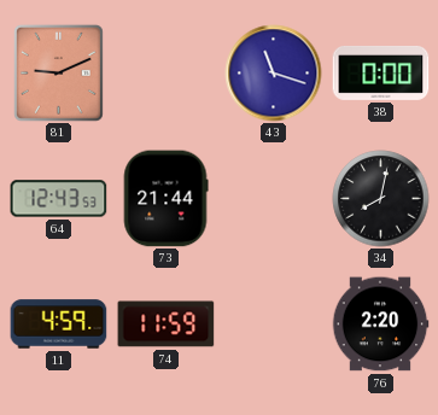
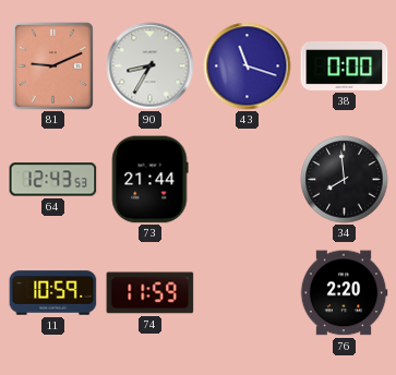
90: none -> 8:35 (151, 66)
34: 8:02 -> 7:59 (345, 180)
11: 4:59 -> 10:59 (53, 293)
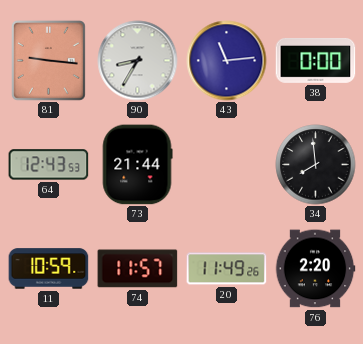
81: 9:11 -> 9:16 (48, 60)
43: 11:18 -> 11:14 (227, 61)
74: 11:59 -> 11:57 (138, 269)
20: none -> 11:49 (227, 269)
